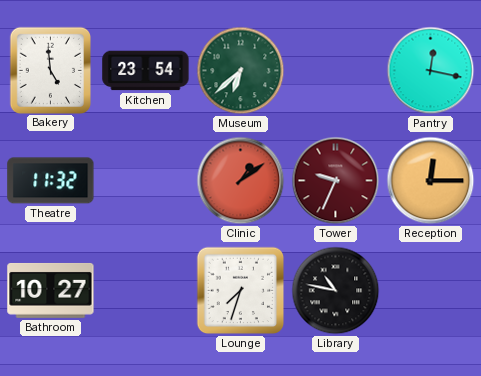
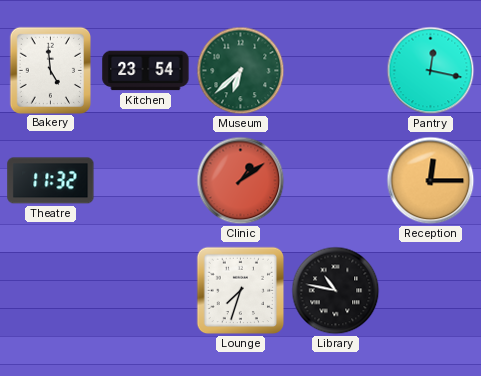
Tower: 9:34 -> none (336, 181)
Bathroom: 10:27 -> none (51, 290)
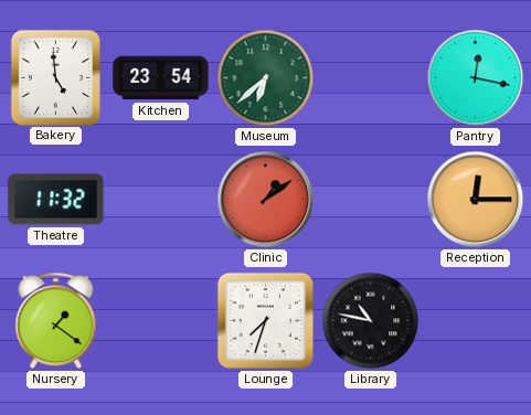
Nursery: none -> 1:21 (56, 321)
